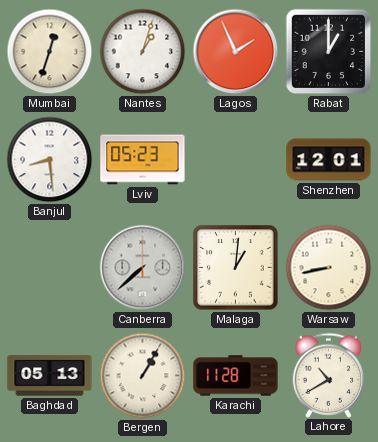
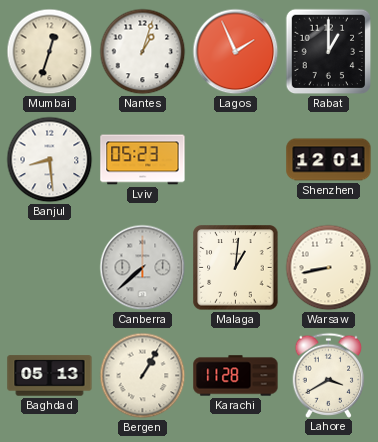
Lahore: 10:40 -> 3:40 (329, 375)
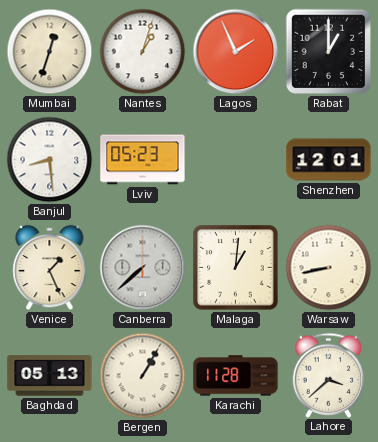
Venice: none -> 1:26 (50, 268)
Lahore: 3:40 -> 3:38 (329, 375)
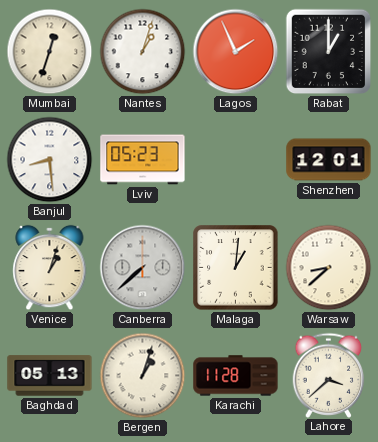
Venice: 1:26 -> 1:03 (50, 268)
Warsaw: 8:43 -> 8:38 (329, 268)
Bergen: 1:05 -> 1:03 (143, 376)
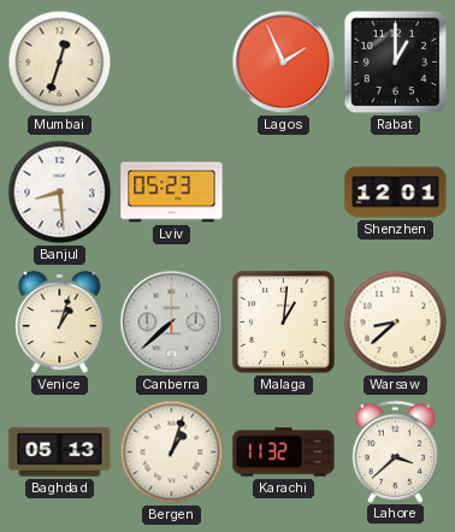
Nantes: 1:03 -> none (143, 52)
Karachi: 11:28 -> 11:32 (284, 453)
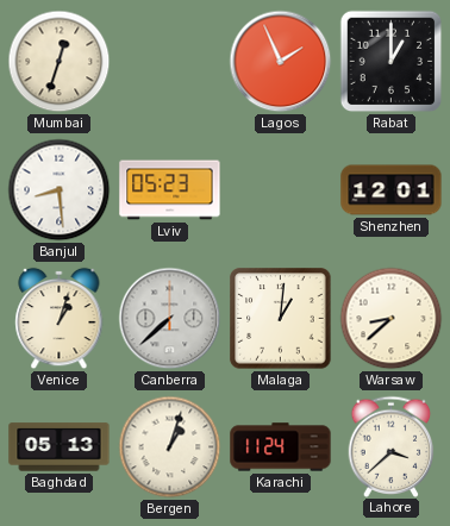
Karachi: 11:32 -> 11:24 (281, 447)
